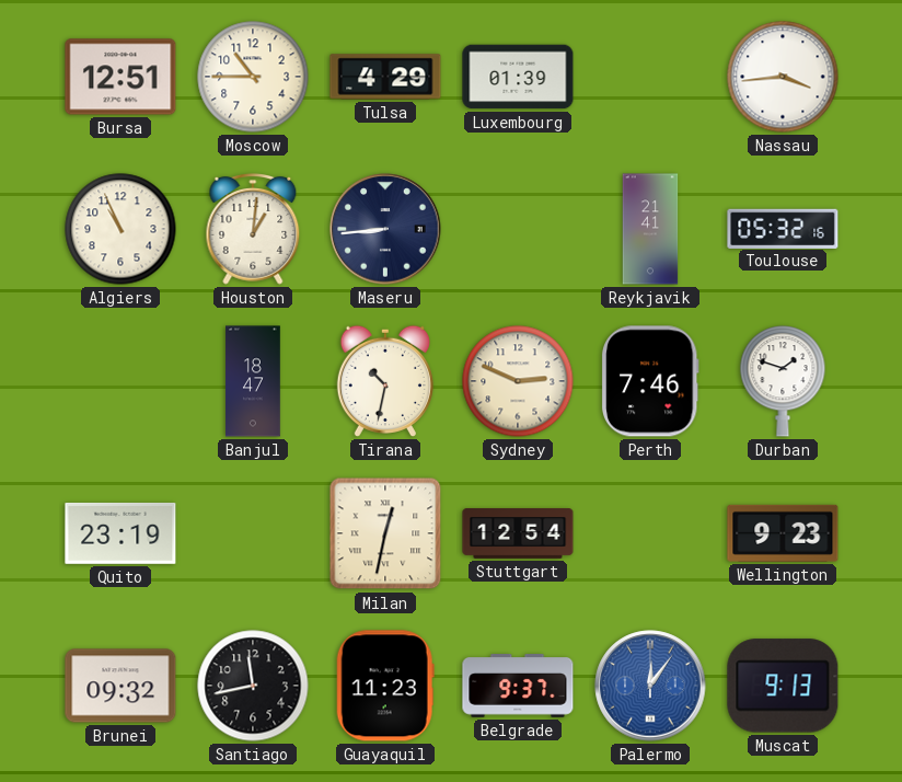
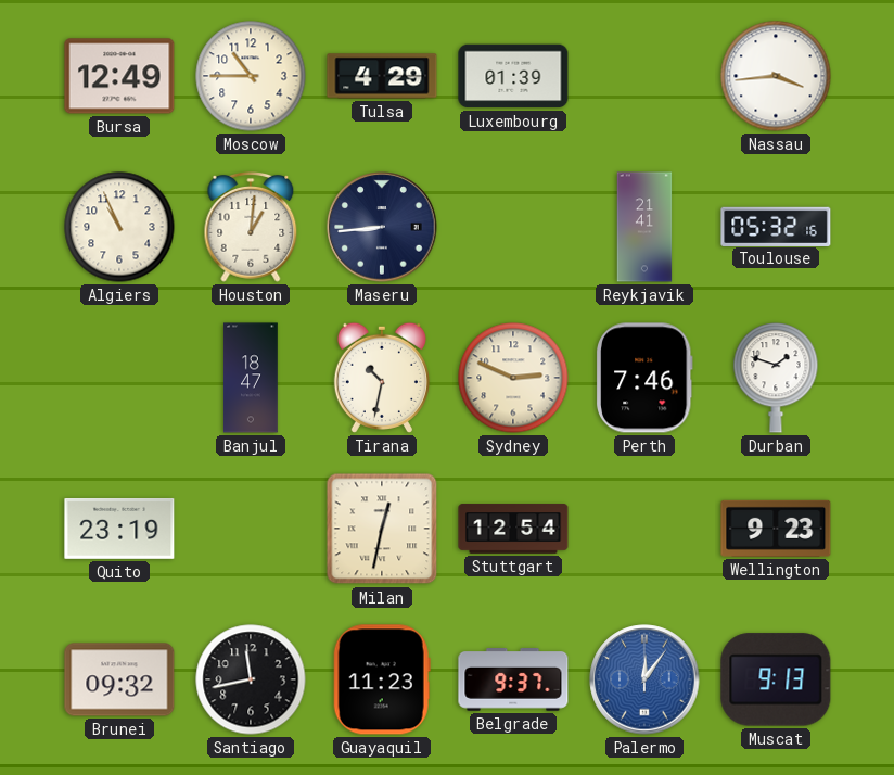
Bursa: 12:51 -> 12:49 (119, 76)
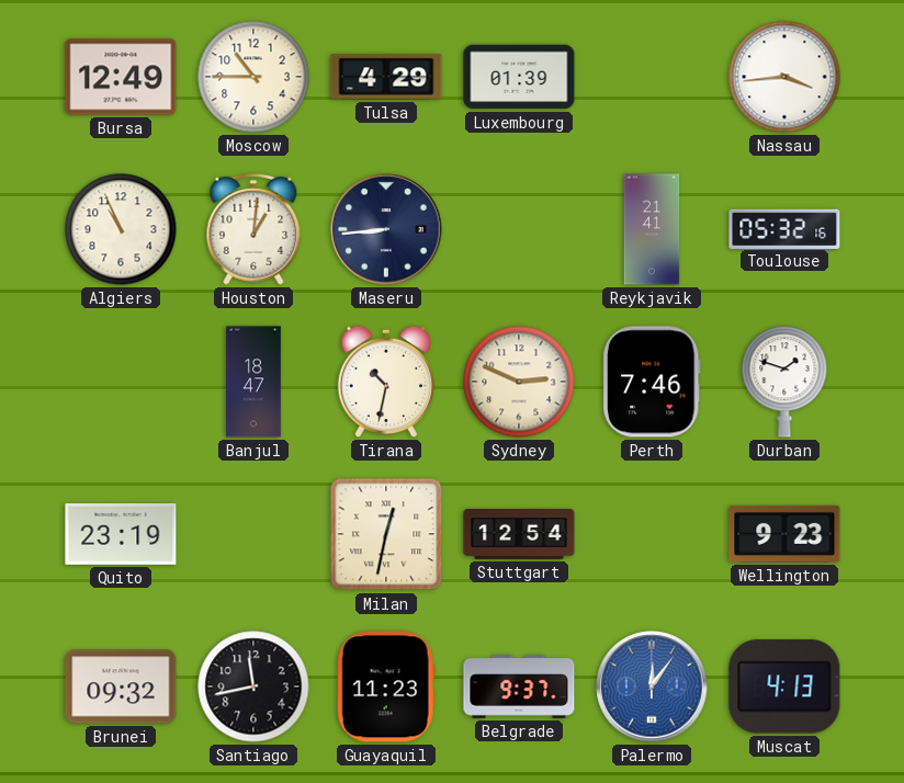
Muscat: 9:13 -> 4:13 (784, 686)
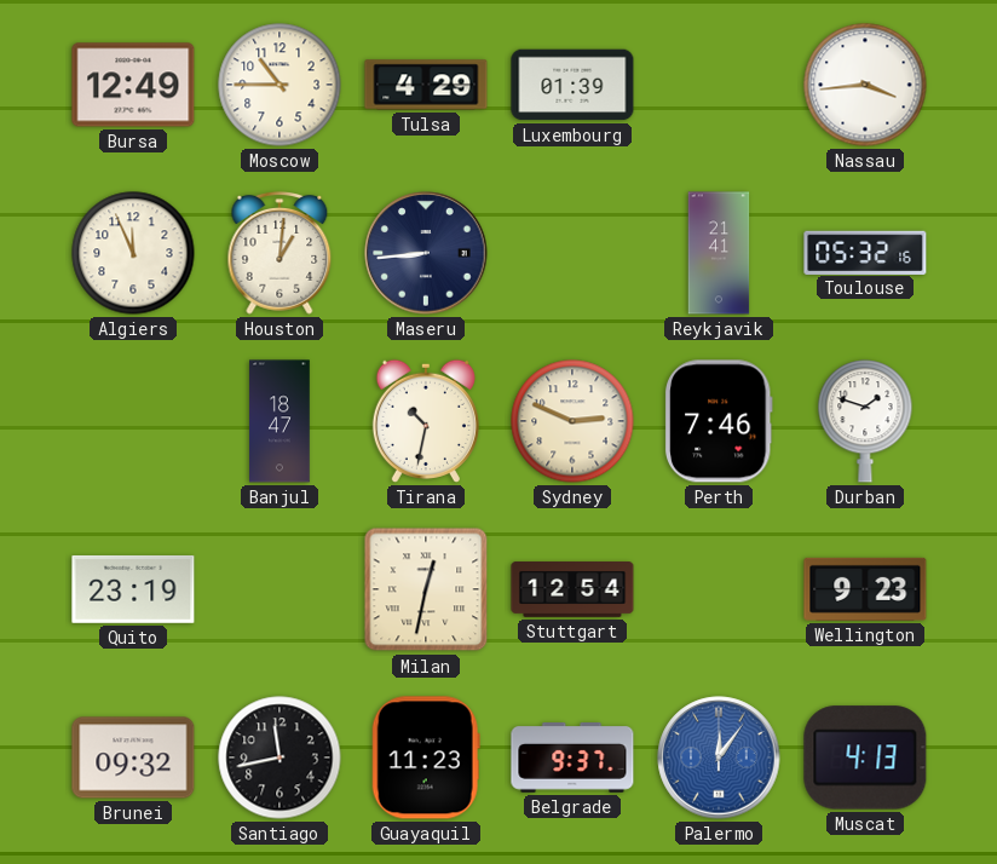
Algiers: 10:56 -> 11:56 (133, 253)
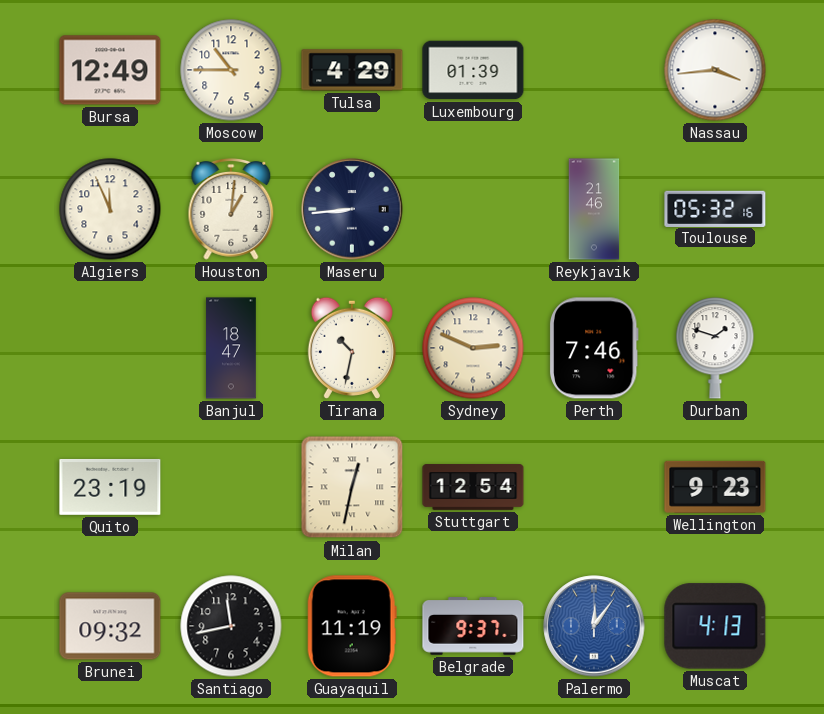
Reykjavik: 21:41 -> 21:46 (594, 209)
Guayaquil: 11:23 -> 11:19 (352, 626)
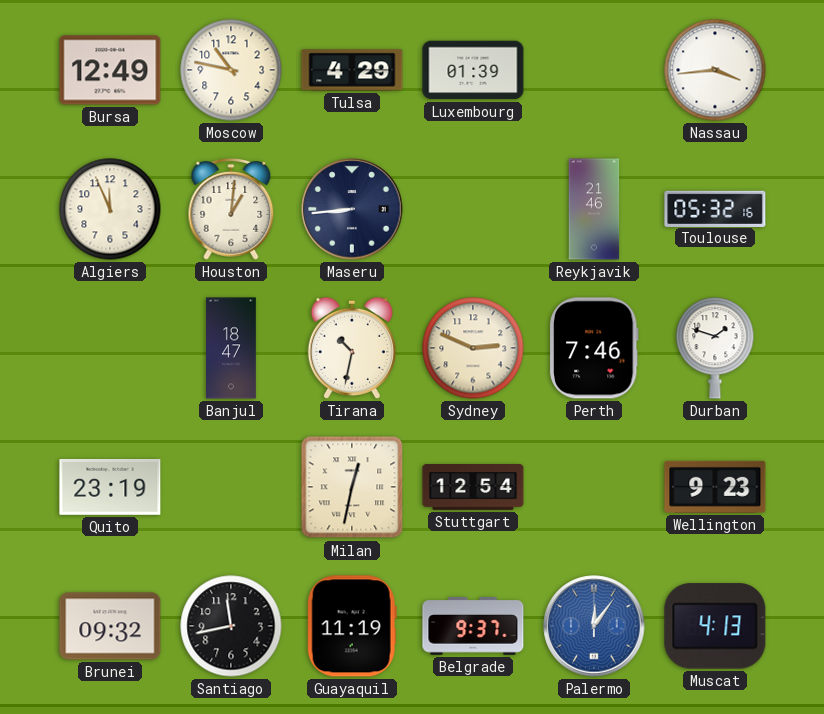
Moscow: 10:45 -> 10:47 (231, 70)
